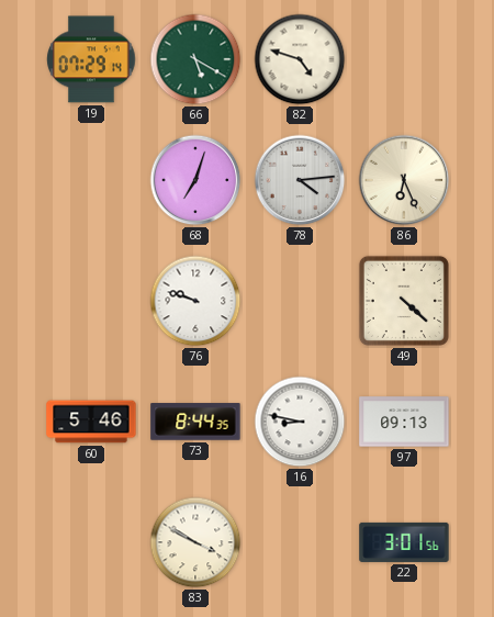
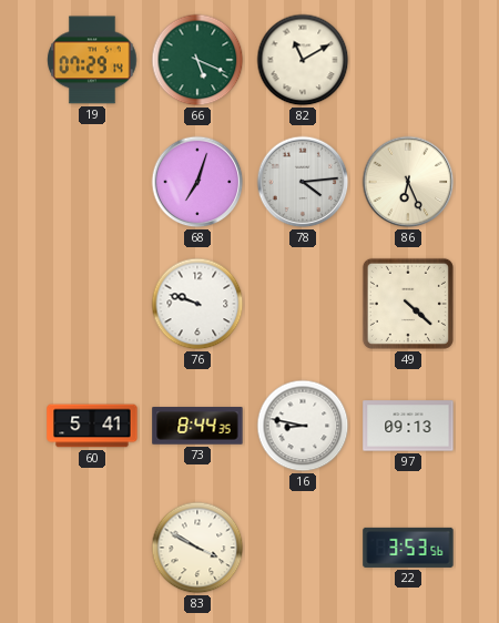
66: 5:20 -> 5:19 (197, 60)
82: 4:48 -> 11:10 (303, 60)
60: 5:46 -> 5:41 (92, 426)
22: 3:01 -> 3:53 (408, 548)
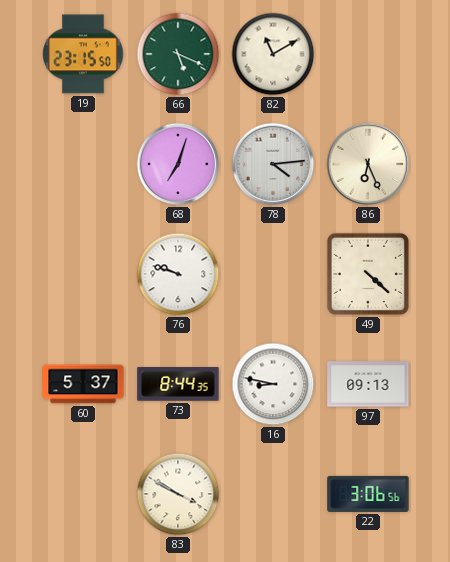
19: 07:29 -> 23:15 (83, 54)
60: 5:41 -> 5:37 (83, 384)
22: 3:53 -> 3:06 (368, 494)
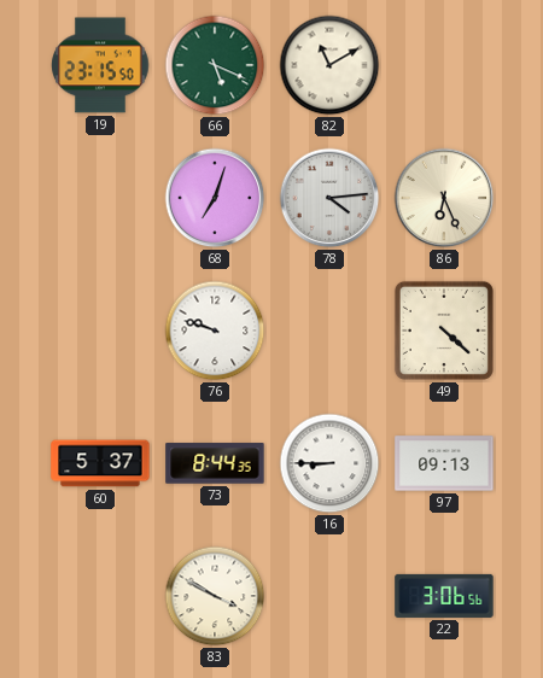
16: 8:47 -> 8:45 (329, 463)
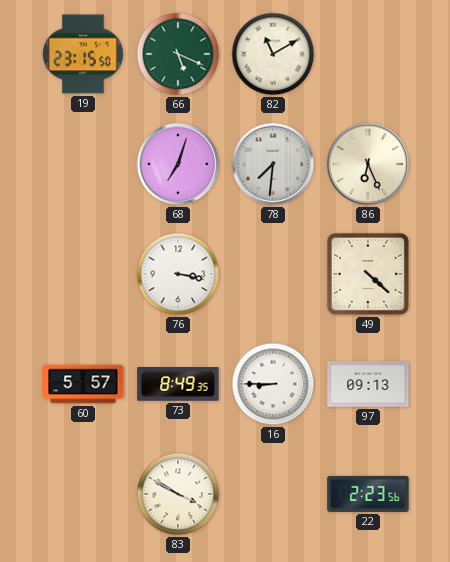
78: 4:14 -> 7:31 (273, 164)
76: 9:48 -> 3:17 (178, 274)
60: 5:37 -> 5:57 (83, 384)
73: 8:44 -> 8:49 (178, 384)
22: 3:06 -> 2:23 (368, 494)
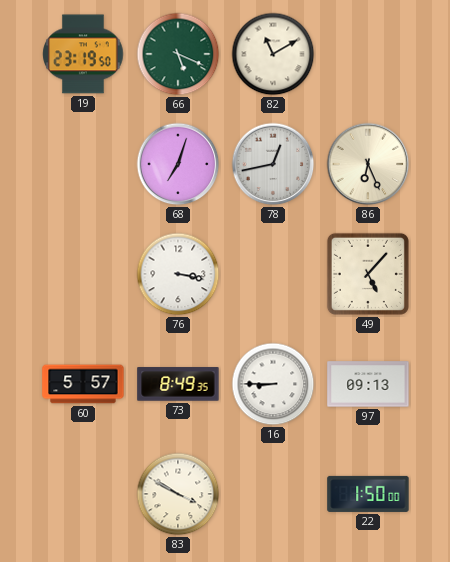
19: 23:15 -> 23:19 (83, 54)
78: 7:31 -> 12:43 (273, 164)
49: 4:22 -> 5:07 (368, 274)
22: 2:23 -> 1:50 (368, 494)
